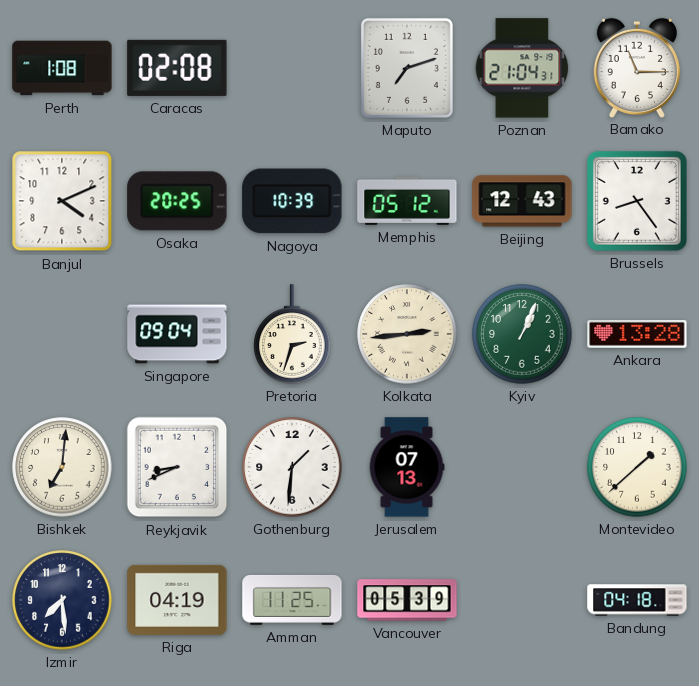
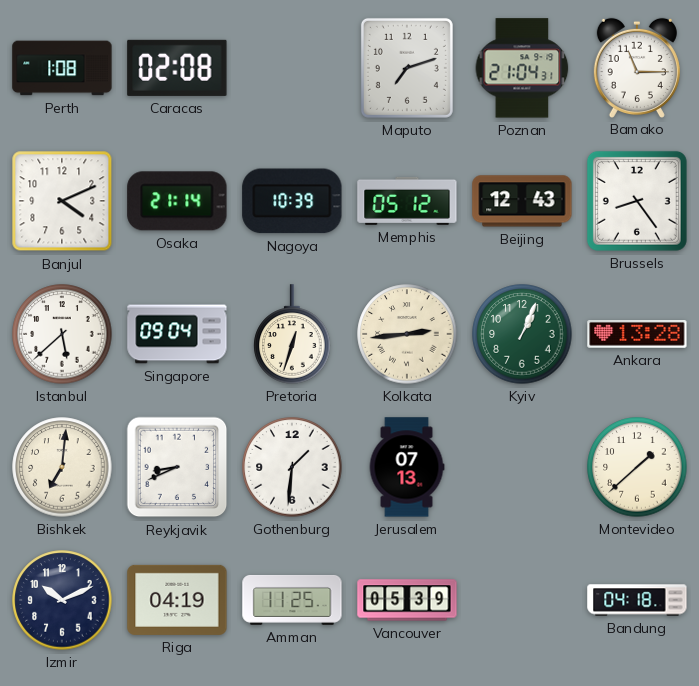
Osaka: 20:25 -> 21:14 (177, 201)
Istanbul: none -> 5:38 (62, 334)
Pretoria: 2:33 -> 12:33 (292, 334)
Izmir: 7:29 -> 10:11 (62, 600)
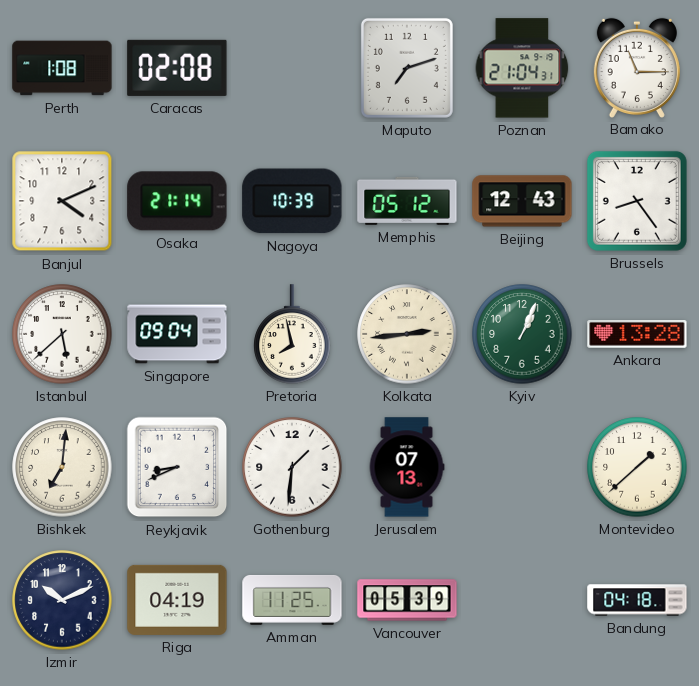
Pretoria: 12:33 -> 7:58 (292, 334)
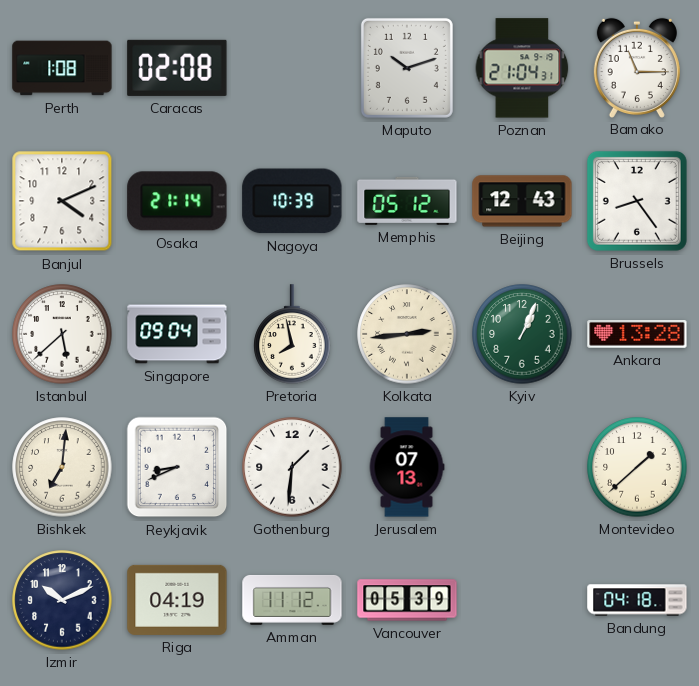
Maputo: 7:12 -> 10:12 (407, 68)
Amman: 11:25 -> 11:12 (292, 600)
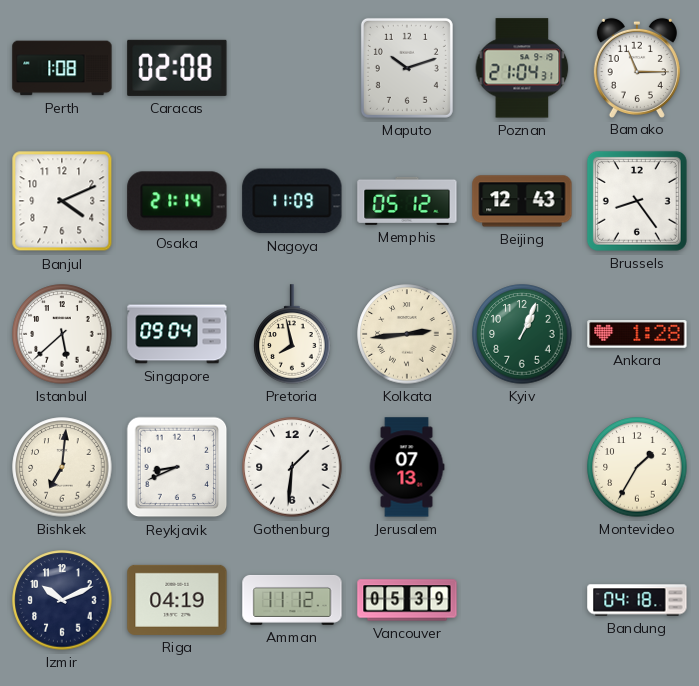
Nagoya: 10:39 -> 11:09 (292, 201)
Ankara: 13:28 -> 1:28 (637, 335)
Montevideo: 1:38 -> 1:35 (637, 467)
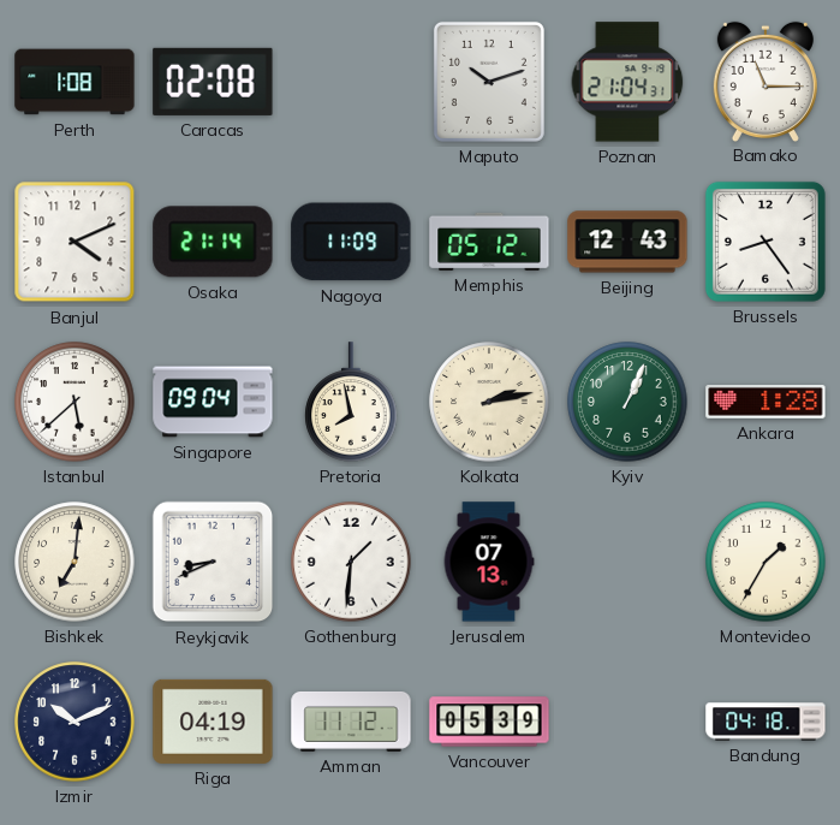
Kolkata: 2:44 -> 2:13 (489, 402)
